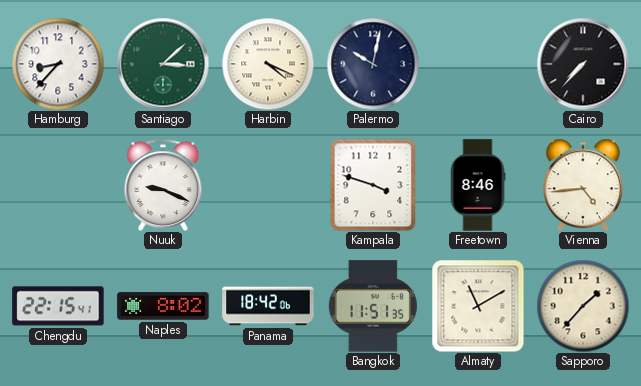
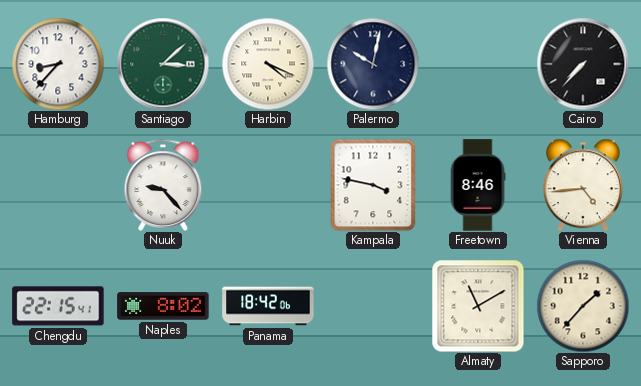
Nuuk: 9:19 -> 9:23 (163, 185)
Kampala: 3:48 -> 3:47 (373, 185)
Bangkok: 11:51 -> none (373, 306)
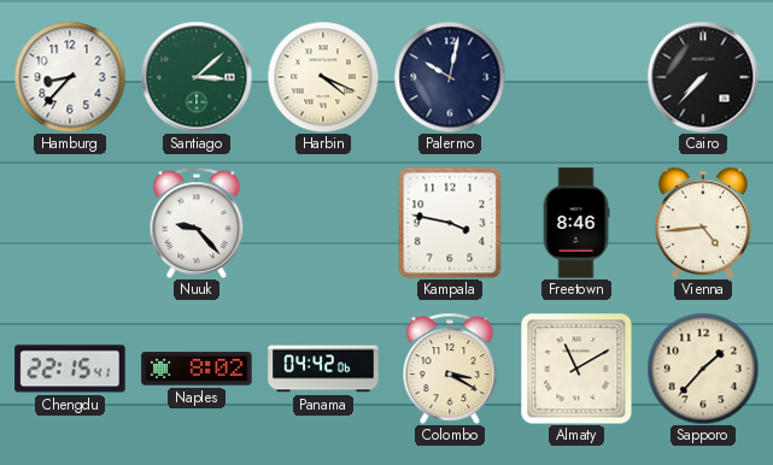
Panama: 18:42 -> 04:42 (323, 369)
Colombo: none -> 3:20 (450, 369)
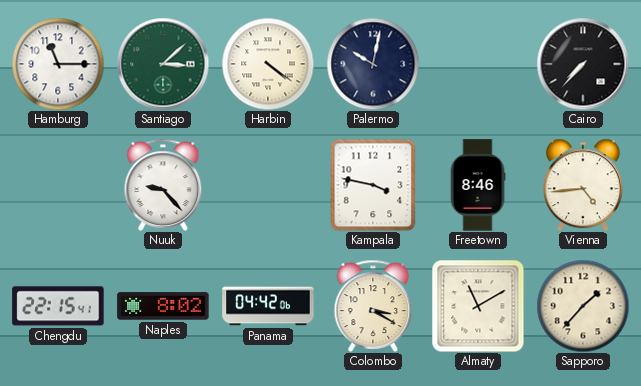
Hamburg: 8:37 -> 11:15 (58, 64)
Harbin: 4:19 -> 4:21 (268, 64)
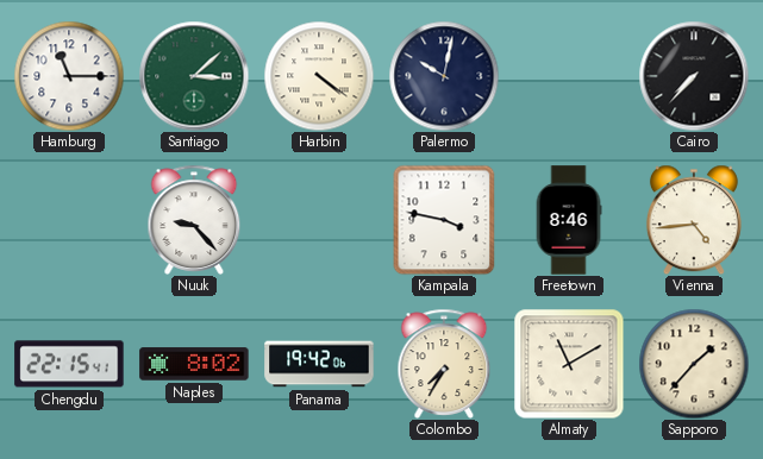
Panama: 04:42 -> 19:42 (319, 364)
Colombo: 3:20 -> 7:35 (444, 364)
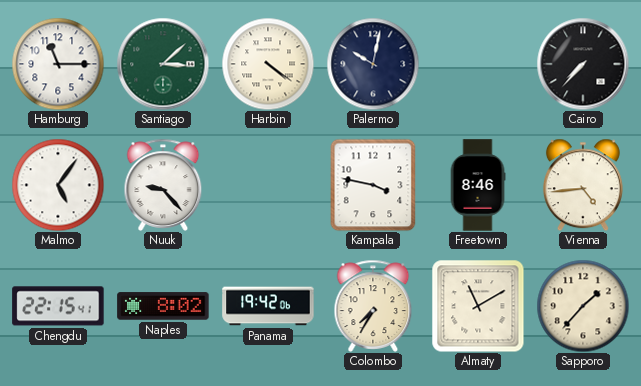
Malmo: none -> 5:06 (58, 185)
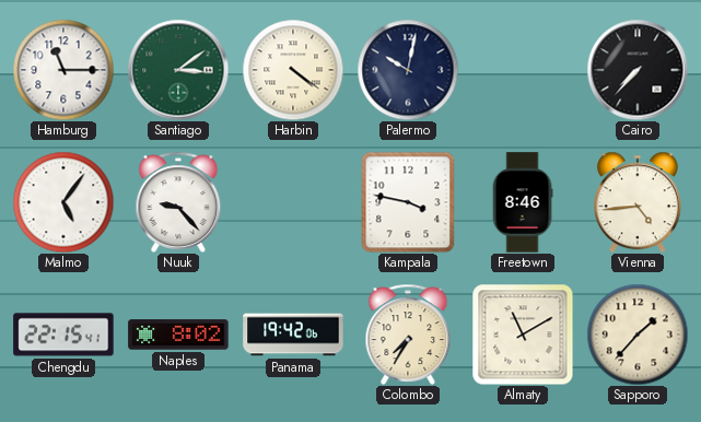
Santiago: 3:08 -> 3:09 (178, 70)
